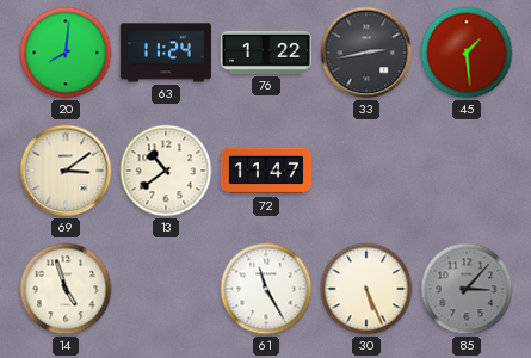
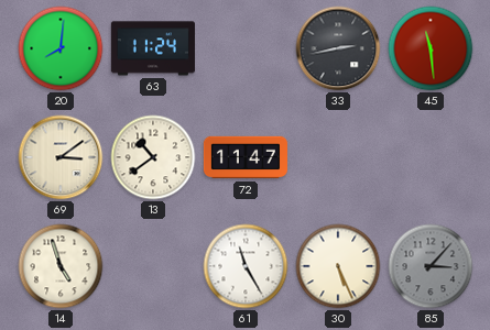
76: 1:22 -> none (266, 53)
45: 1:29 -> 11:29 (431, 48)
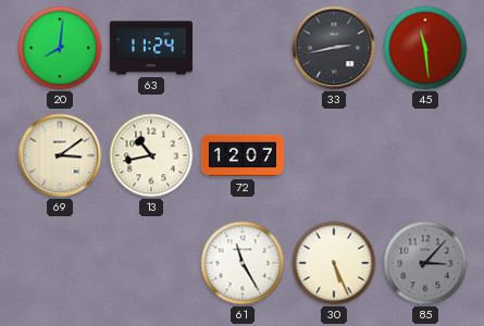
13: 10:39 -> 10:43 (151, 155)
72: 11:47 -> 12:07 (243, 155)
14: 4:57 -> none (61, 266)
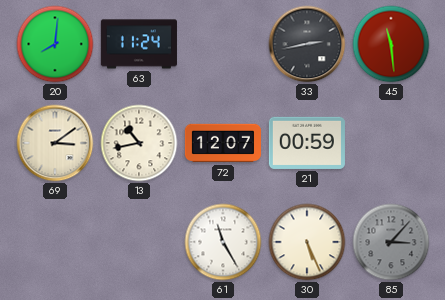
21: none -> 00:59 (307, 143)
